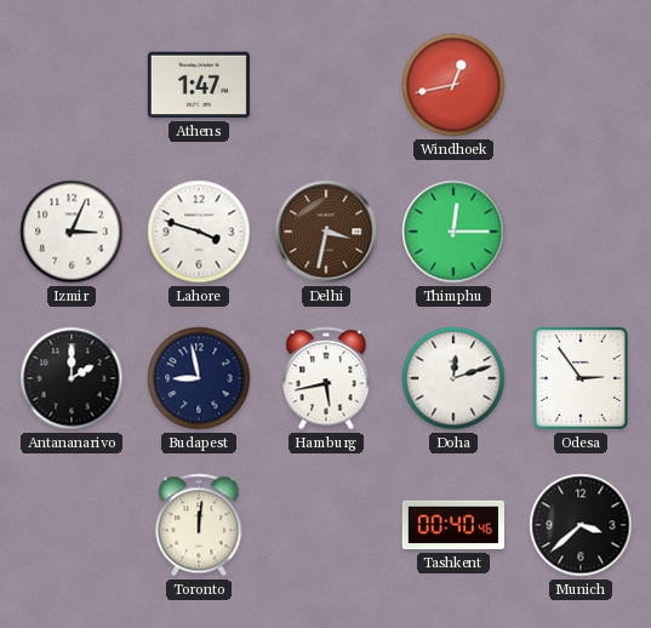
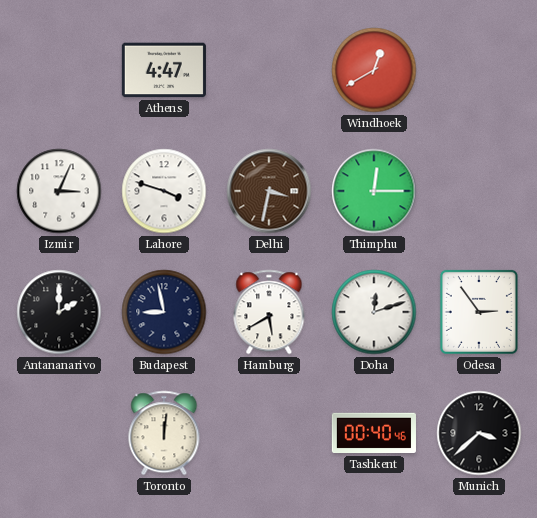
Athens: 1:47 -> 4:47 (164, 70)
Windhoek: 12:43 -> 12:40 (374, 70)
Hamburg: 5:43 -> 5:40 (269, 312)
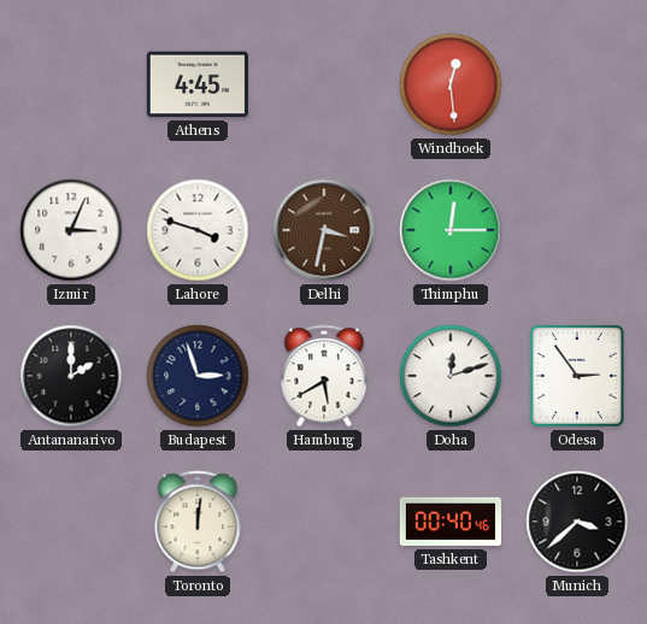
Athens: 4:47 -> 4:45 (198, 84)
Windhoek: 12:40 -> 12:29 (451, 84)
Budapest: 8:58 -> 2:57 (198, 376)
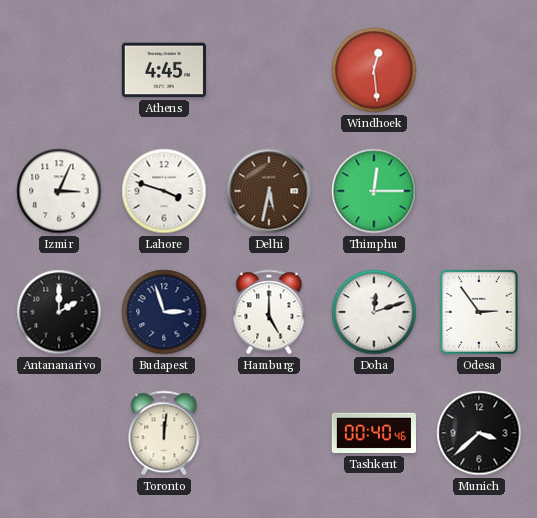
Delhi: 3:32 -> 5:32 (269, 191)
Hamburg: 5:40 -> 5:00 (269, 312)
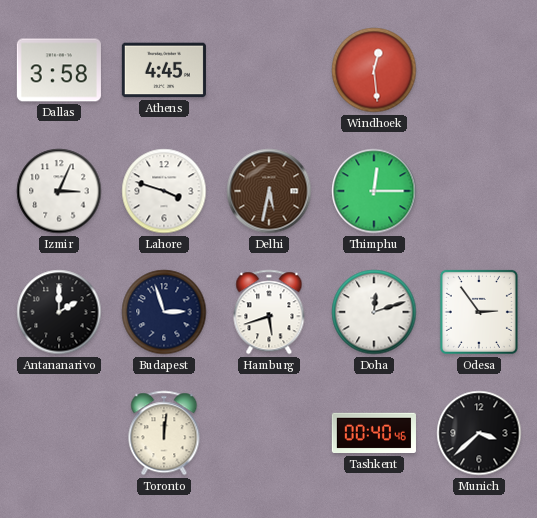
Dallas: none -> 3:58 (59, 70)
Hamburg: 5:00 -> 5:42 (269, 312)
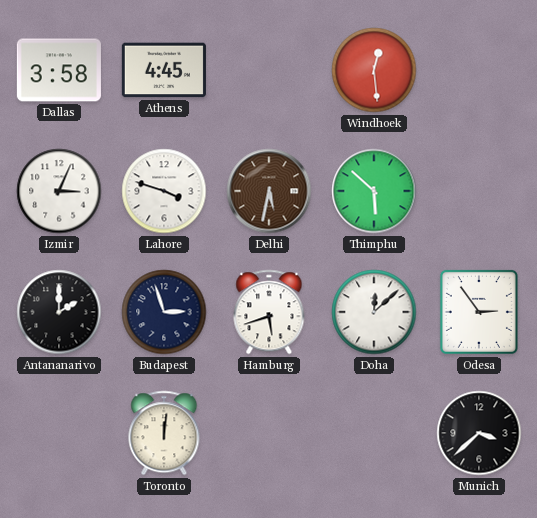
Thimphu: 12:15 -> 5:52 (374, 191)
Doha: 12:12 -> 12:08 (374, 312)
Tashkent: 00:40 -> none (374, 433)
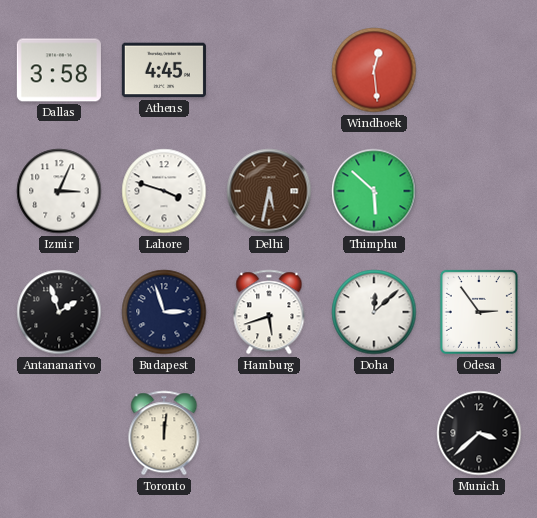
Antananarivo: 2:00 -> 1:57 (59, 312)
